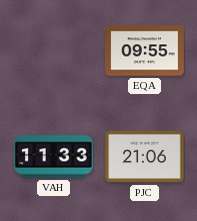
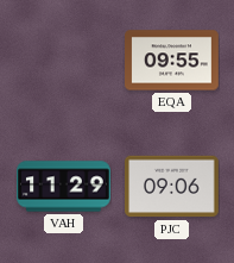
VAH: 11:33 -> 11:29 (64, 187)
PJC: 21:06 -> 09:06 (172, 187)
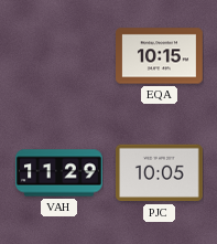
EQA: 09:55 -> 10:15 (160, 56)
PJC: 09:06 -> 10:05 (160, 173)
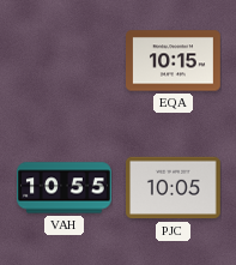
VAH: 11:29 -> 10:55 (65, 188)
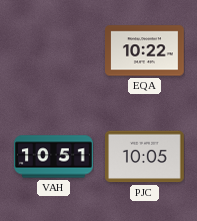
EQA: 10:15 -> 10:22 (145, 51)
VAH: 10:55 -> 10:51 (54, 157)
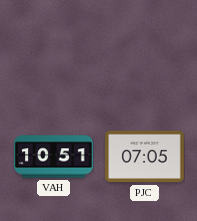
EQA: 10:22 -> none (145, 51)
PJC: 10:05 -> 07:05 (145, 157)
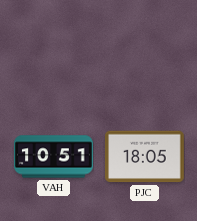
PJC: 07:05 -> 18:05 (145, 157)
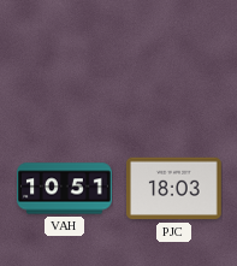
PJC: 18:05 -> 18:03 (174, 189)
